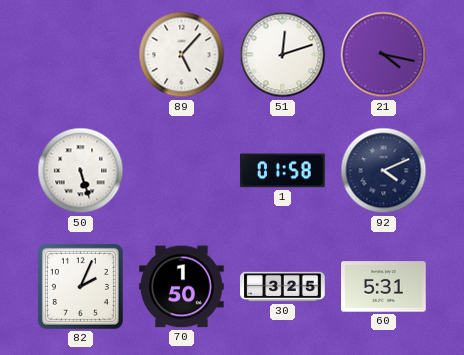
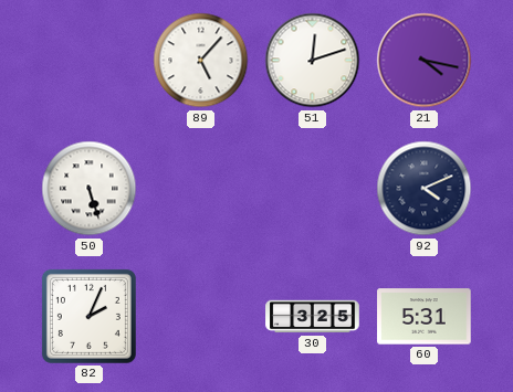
1: 01:58 -> none (283, 171)
70: 1:50 -> none (182, 287)
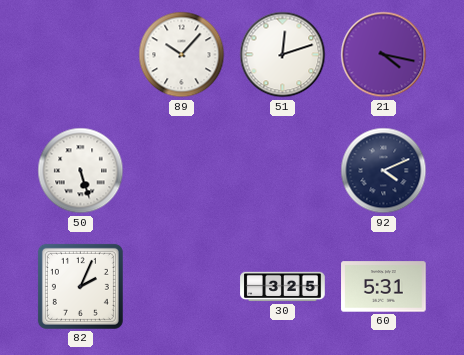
89: 5:07 -> 10:07 (182, 55)
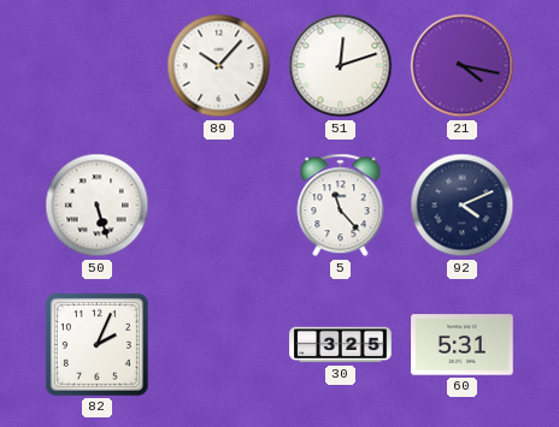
5: none -> 11:23 (341, 206)
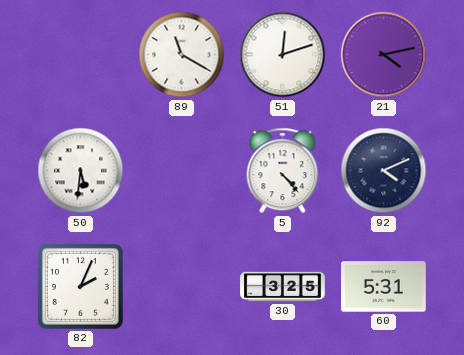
89: 10:07 -> 11:20 (182, 55)
21: 4:17 -> 4:13 (384, 55)
50: 5:27 -> 5:31 (81, 171)
5: 11:23 -> 4:23 (283, 171)
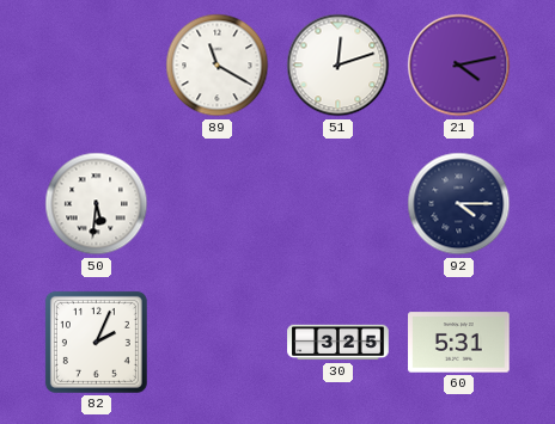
5: 4:23 -> none (283, 171)
92: 4:11 -> 4:15 (459, 204)
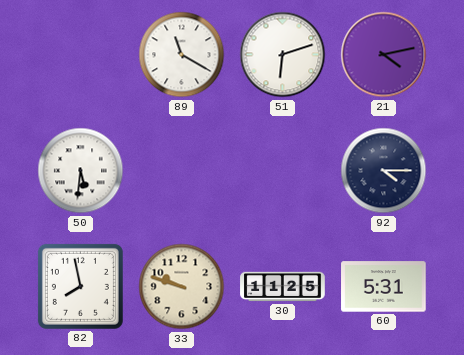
51: 12:12 -> 6:12 (283, 55)
82: 2:04 -> 7:58 (80, 286)
33: none -> 9:48 (182, 287)
30: 3:25 -> 11:25 (283, 287)
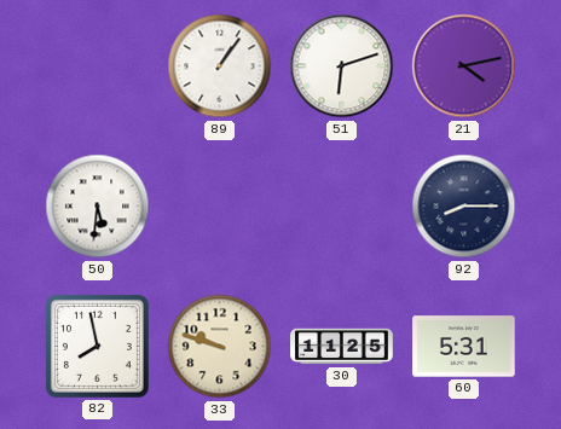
89: 11:20 -> 1:06 (220, 66)
92: 4:15 -> 8:15 (464, 207)
